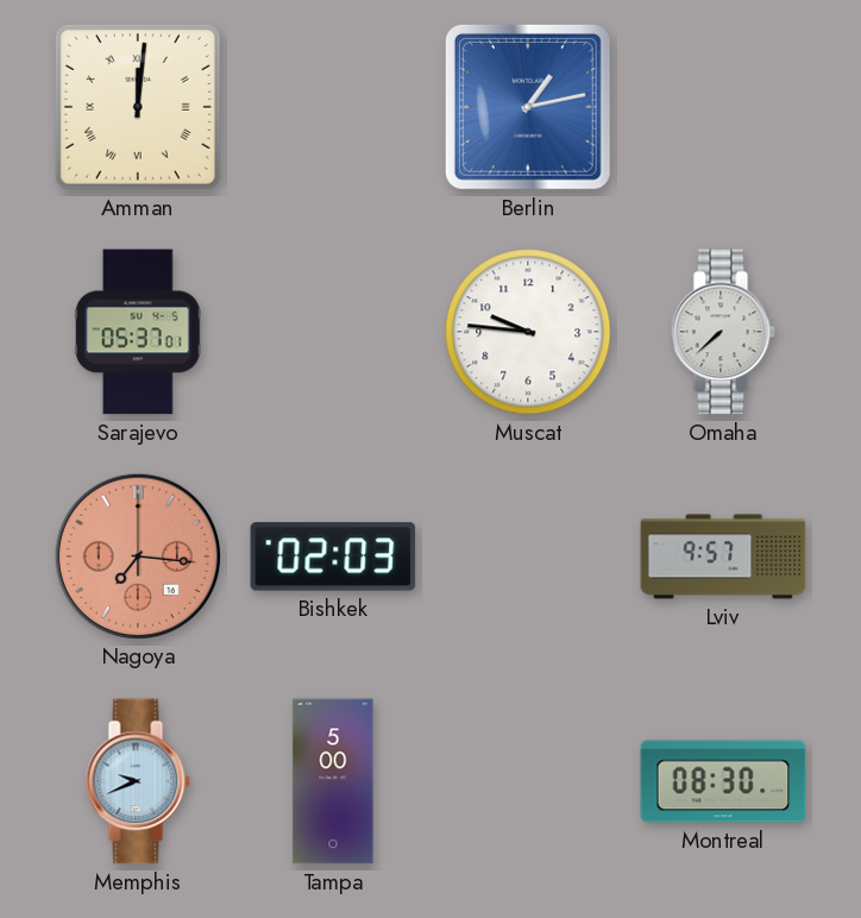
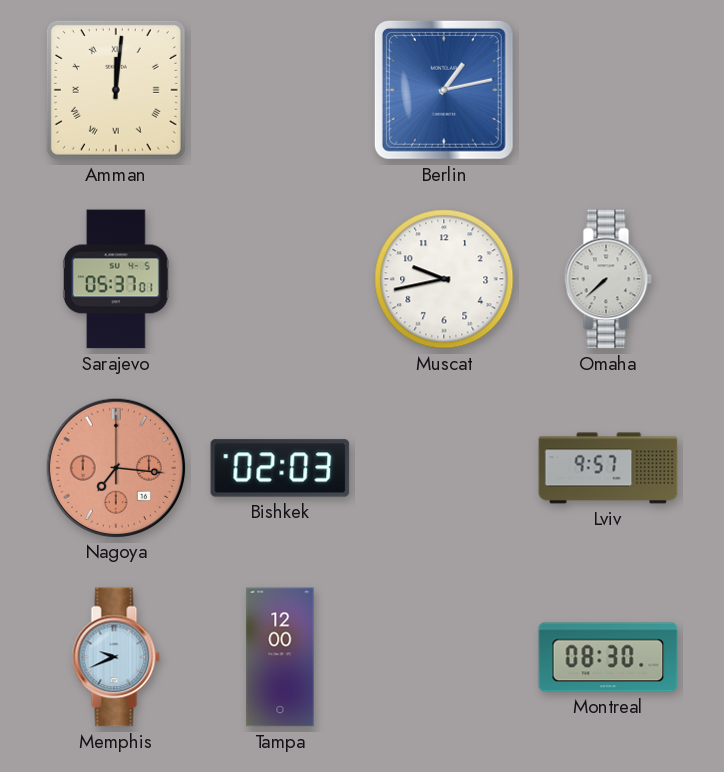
Muscat: 9:46 -> 9:43 (444, 279)
Tampa: 5:00 -> 12:00 (280, 657)
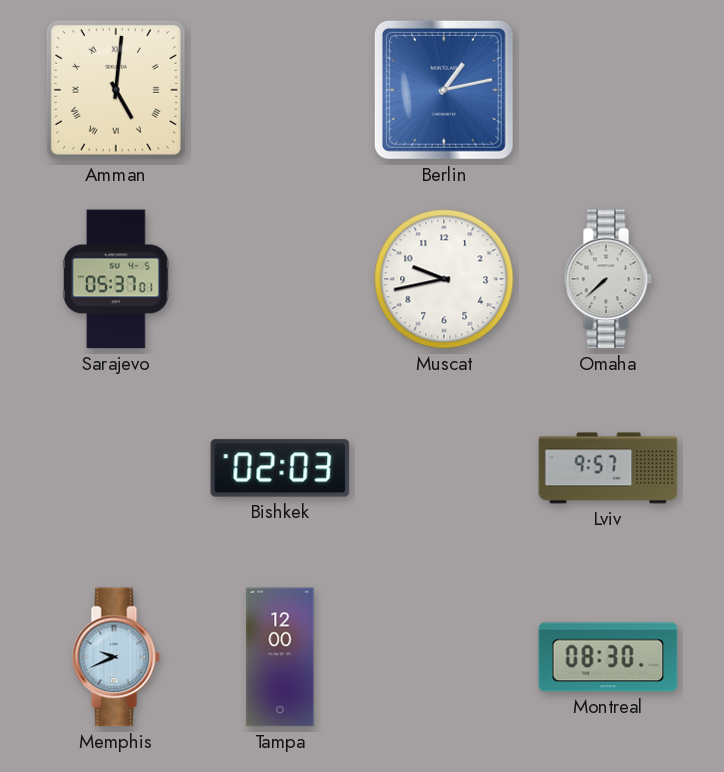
Amman: 12:01 -> 5:01 (116, 90)
Nagoya: 7:16 -> none (115, 467)
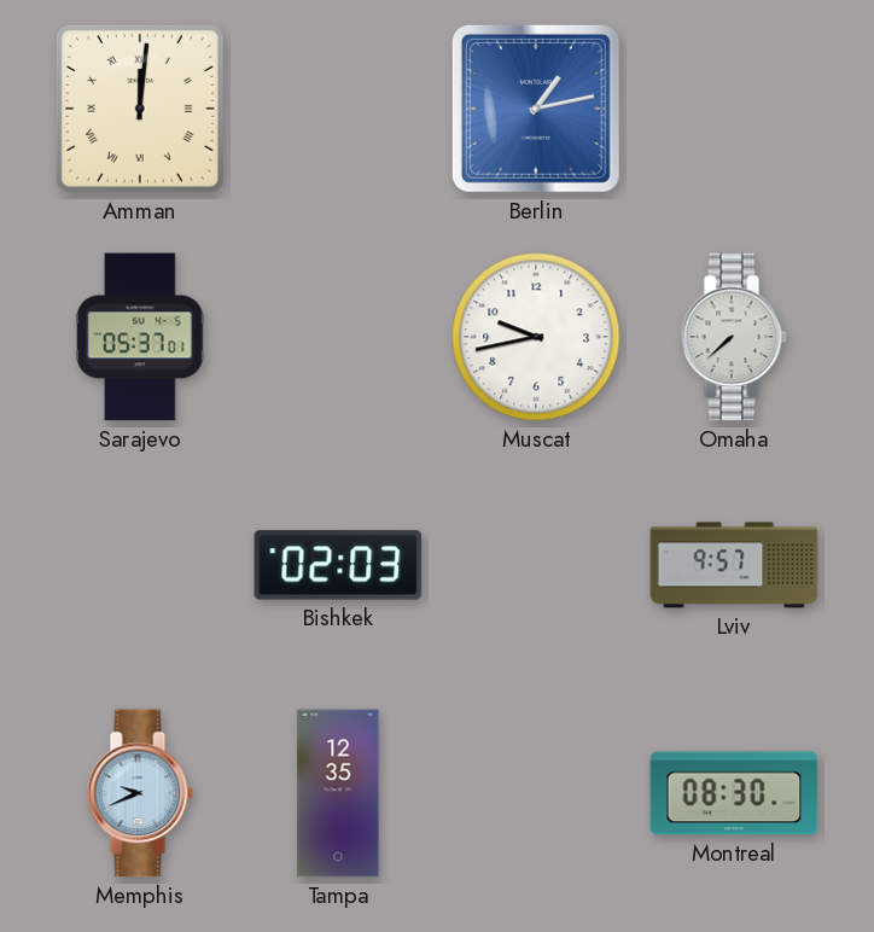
Amman: 5:01 -> 12:01 (140, 109)
Tampa: 12:00 -> 12:35 (338, 793)
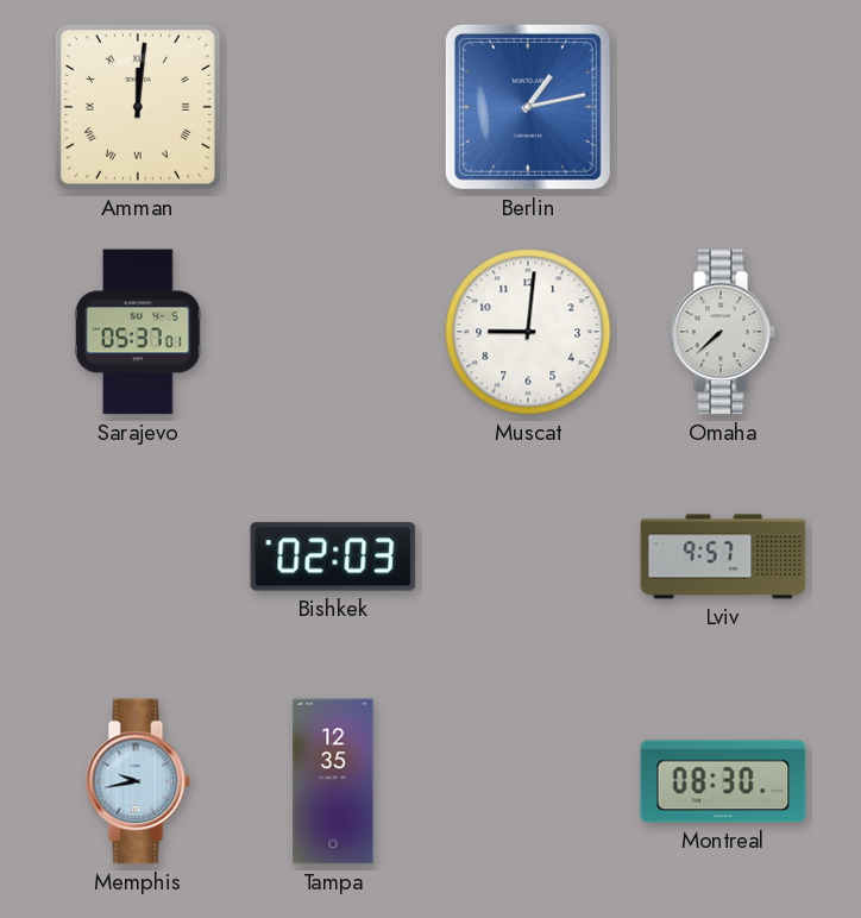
Muscat: 9:43 -> 9:01 (528, 332)
Memphis: 9:41 -> 9:43 (138, 781)
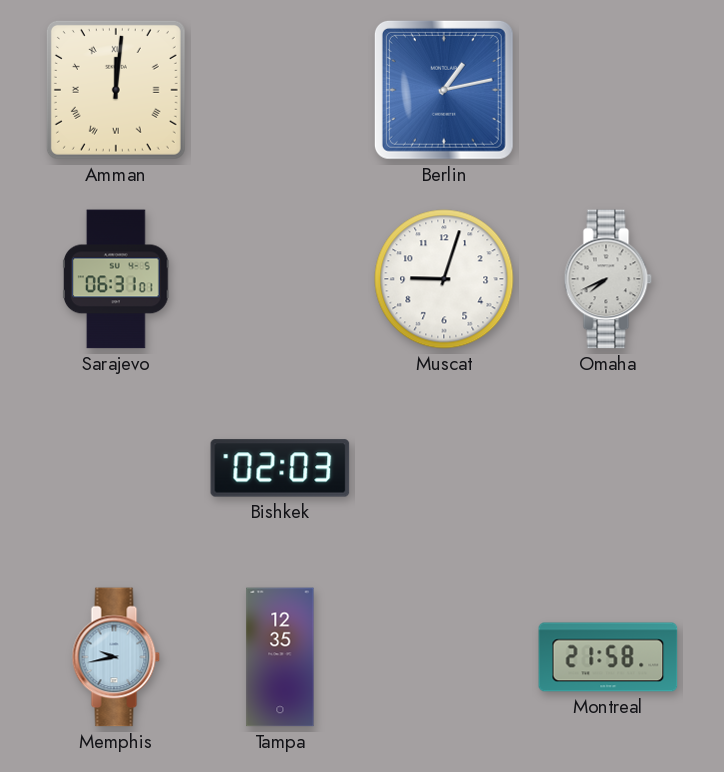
Sarajevo: 05:37 -> 06:31 (116, 279)
Muscat: 9:01 -> 9:03 (444, 279)
Omaha: 7:38 -> 7:41 (608, 279)
Lviv: 9:57 -> none (723, 557)
Montreal: 08:30 -> 21:58 (608, 657)
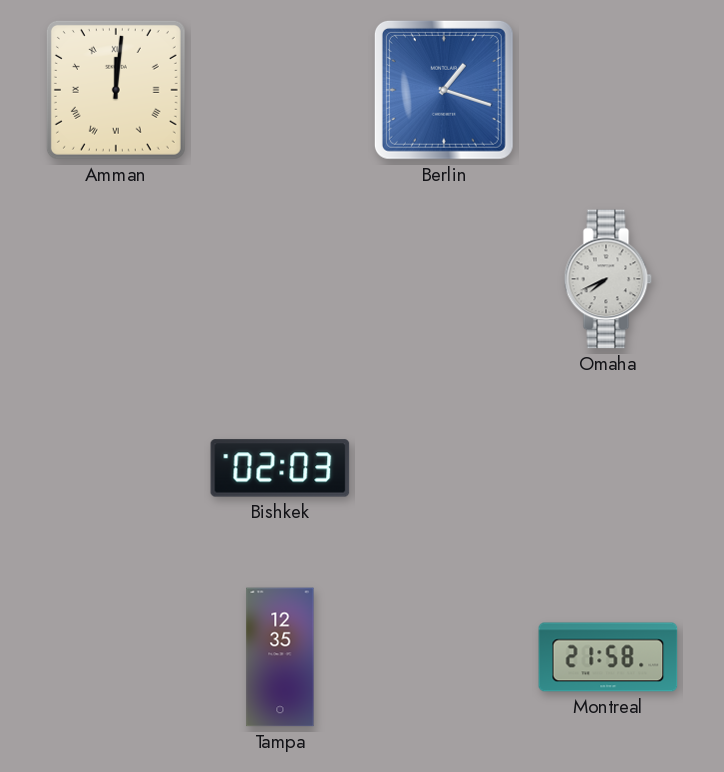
Berlin: 1:13 -> 1:18 (444, 90)
Sarajevo: 06:31 -> none (116, 279)
Muscat: 9:03 -> none (444, 279)
Memphis: 9:43 -> none (116, 657)
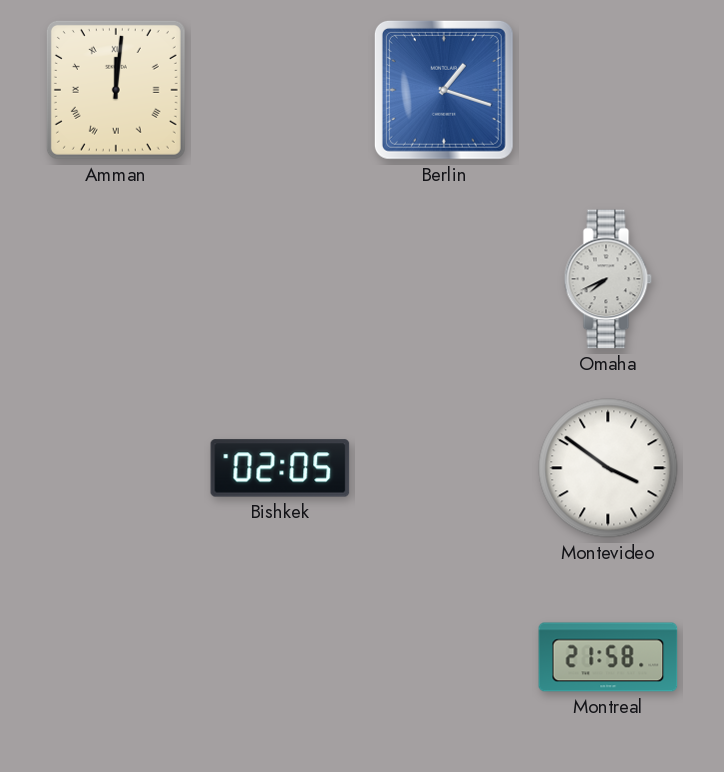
Bishkek: 02:03 -> 02:05 (280, 468)
Montevideo: none -> 3:51 (608, 468)
Tampa: 12:35 -> none (280, 657)
